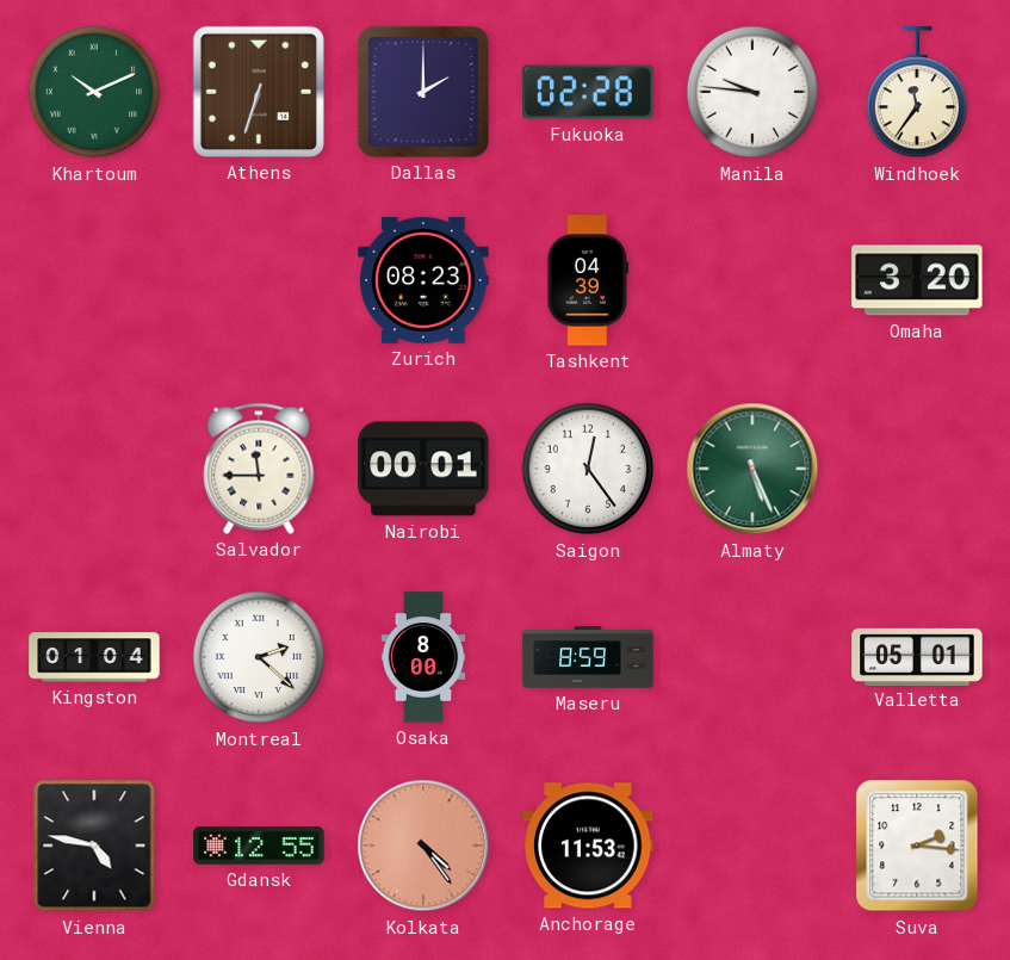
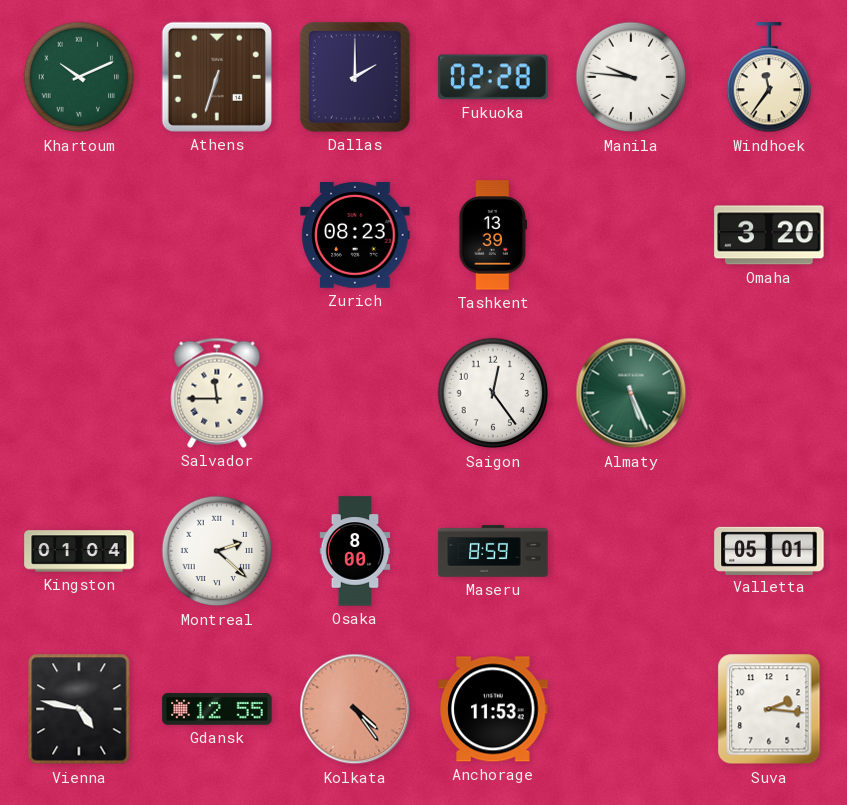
Tashkent: 04:39 -> 13:39 (493, 235)
Nairobi: 00:01 -> none (423, 469)
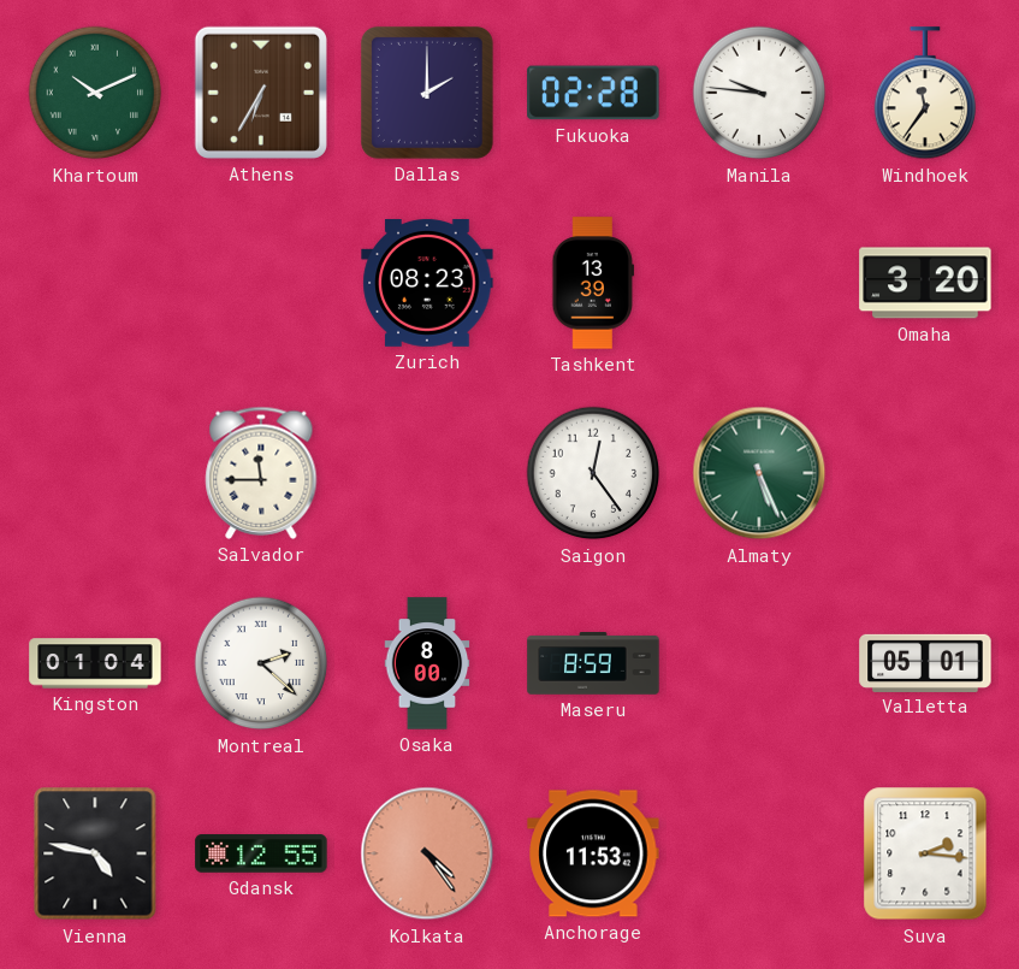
Athens: 6:33 -> 6:35 (261, 93)
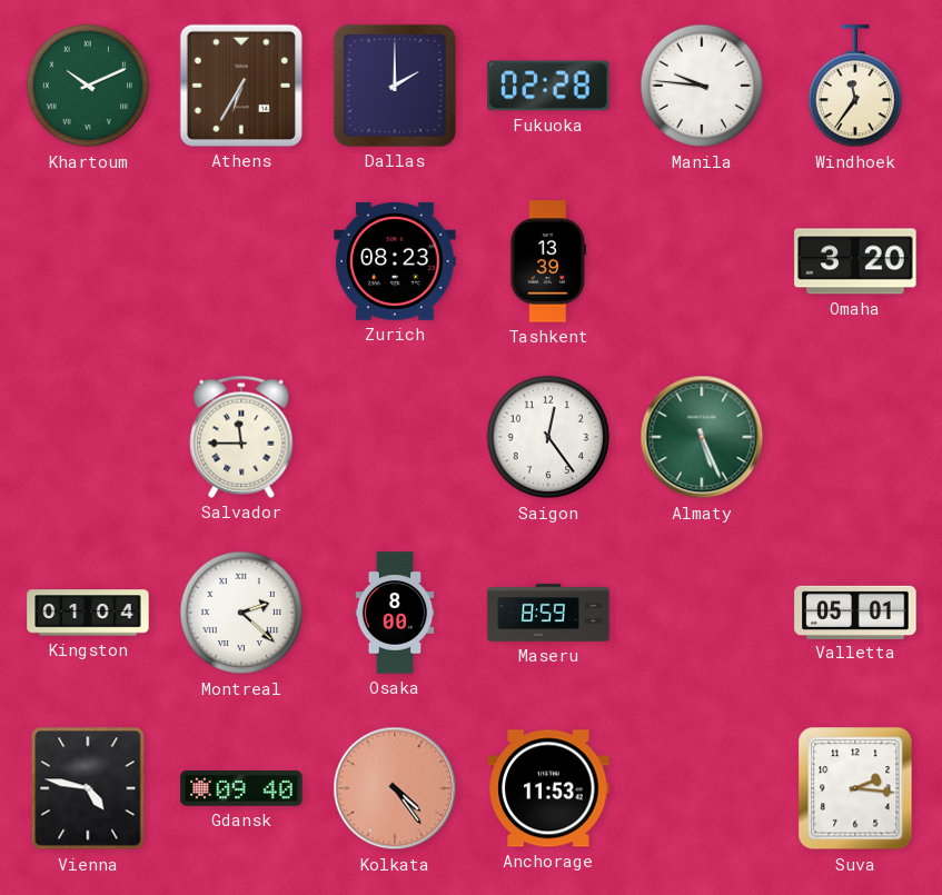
Gdansk: 12:55 -> 09:40 (241, 788)
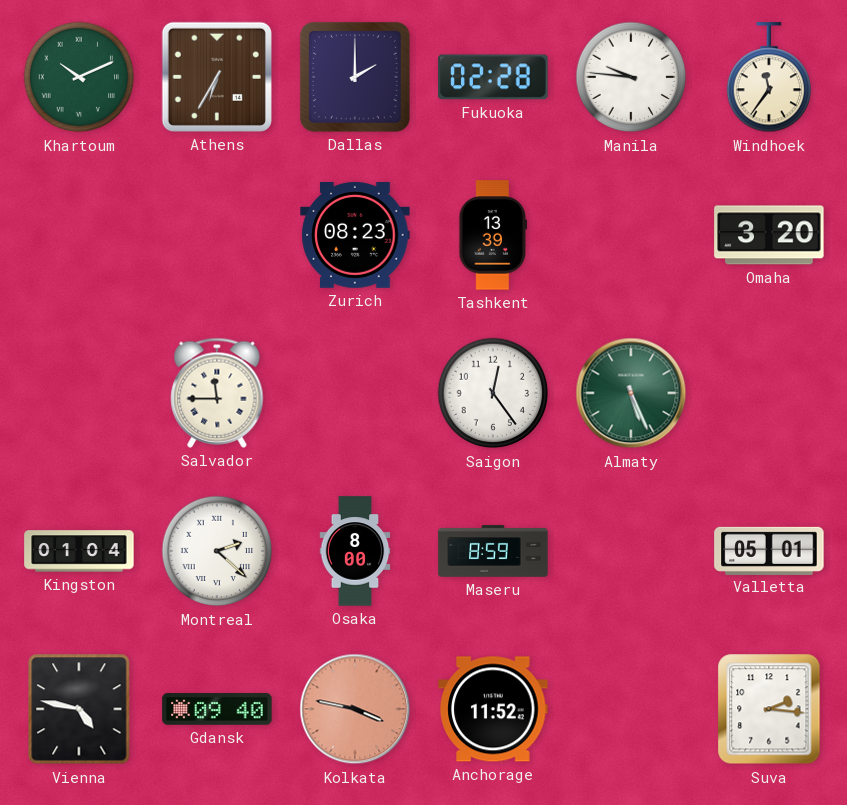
Kolkata: 4:24 -> 3:47 (355, 709)
Anchorage: 11:53 -> 11:52 (493, 709)
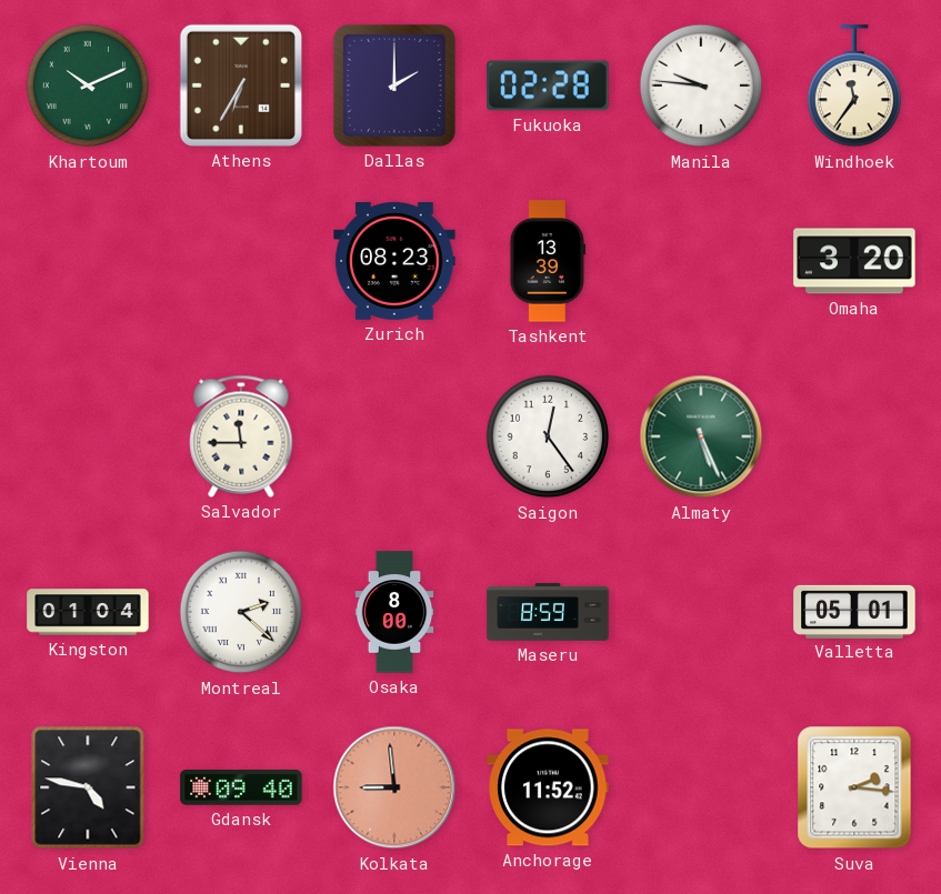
Kolkata: 3:47 -> 8:59 (394, 787)
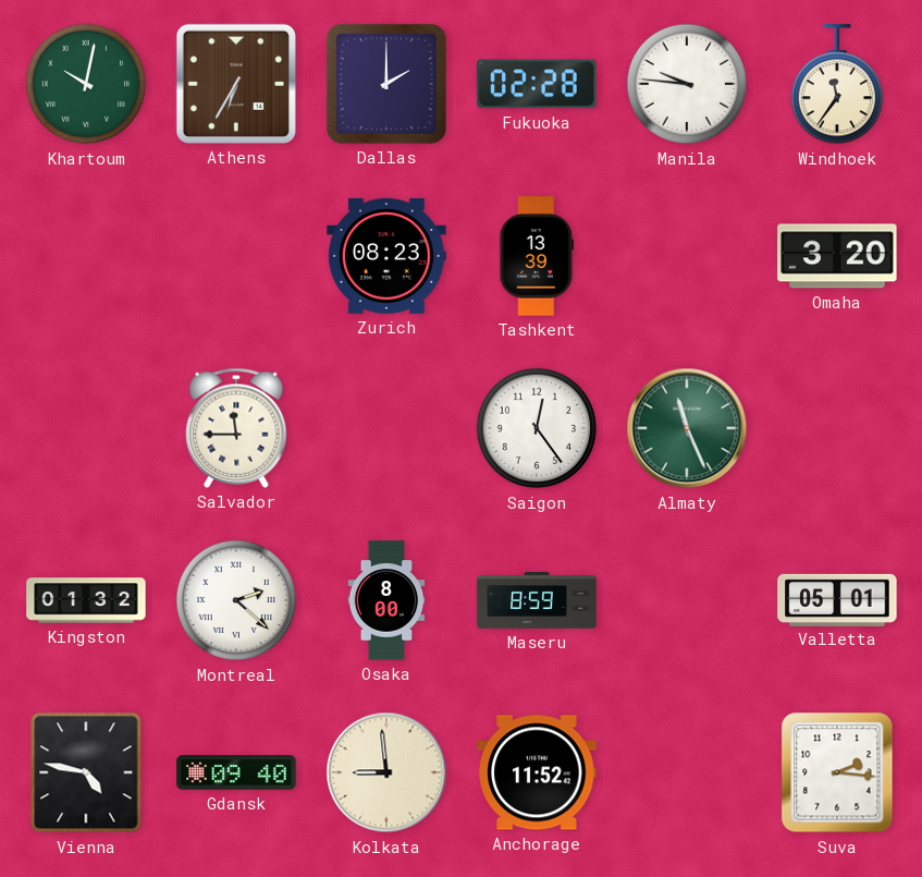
Khartoum: 10:11 -> 10:02 (86, 84)
Almaty: 5:26 -> 11:26 (687, 428)
Kingston: 01:04 -> 01:32 (86, 600)
Kolkata dial: salmon -> cream (386, 772)
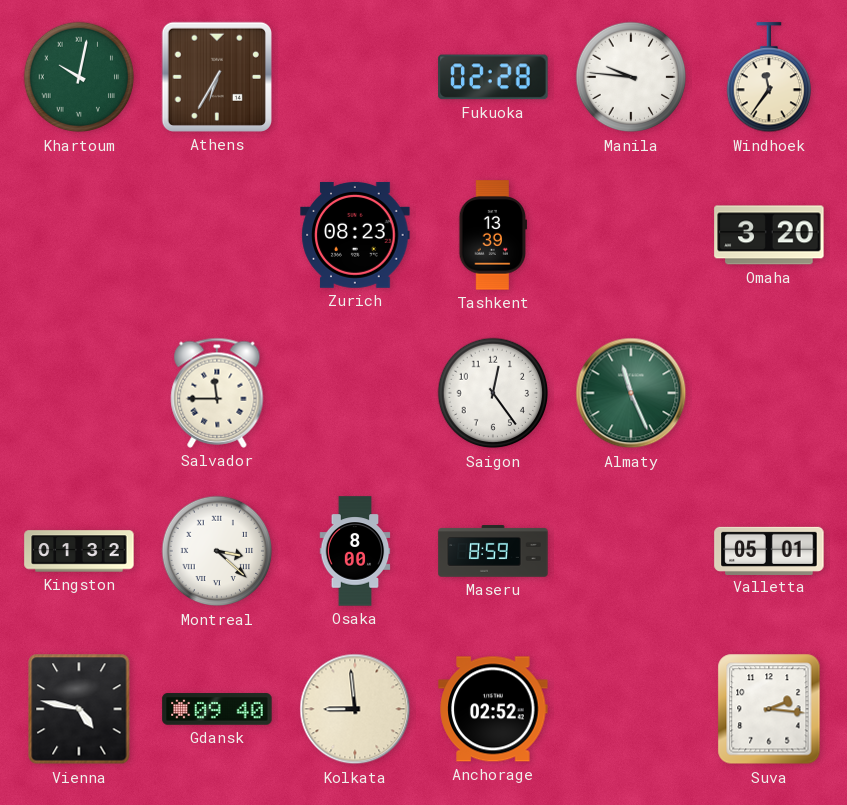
Dallas: 2:00 -> none (386, 84)
Montreal: 2:22 -> 3:22 (217, 551)
Anchorage: 11:52 -> 02:52 (493, 709)
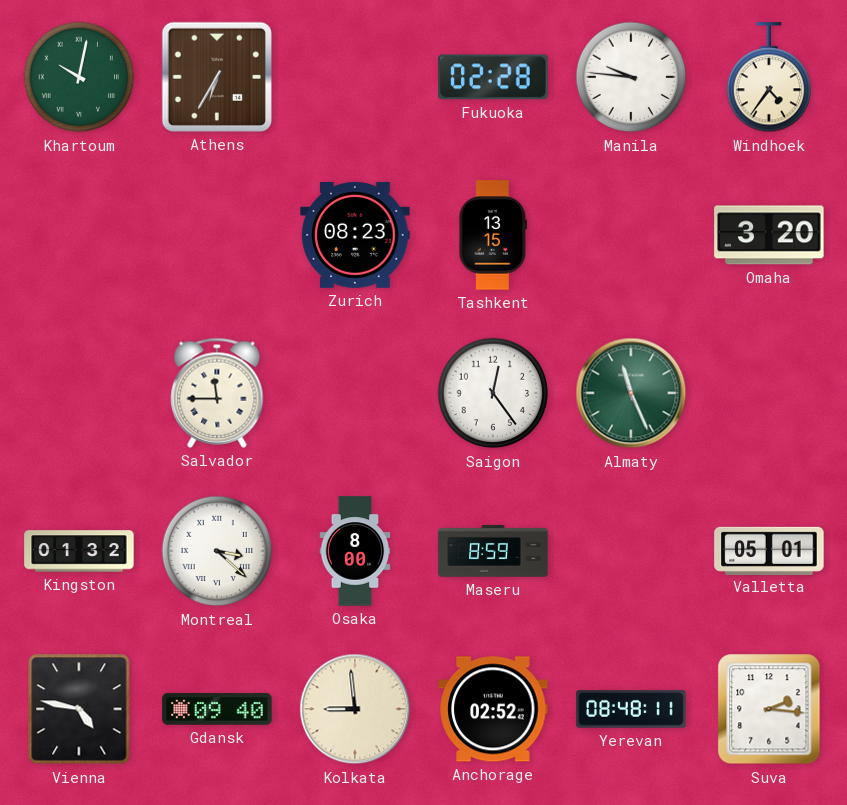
Windhoek: 11:36 -> 4:36 (768, 78)
Tashkent: 13:39 -> 13:15 (493, 235)
Yerevan: none -> 08:48 (631, 709)
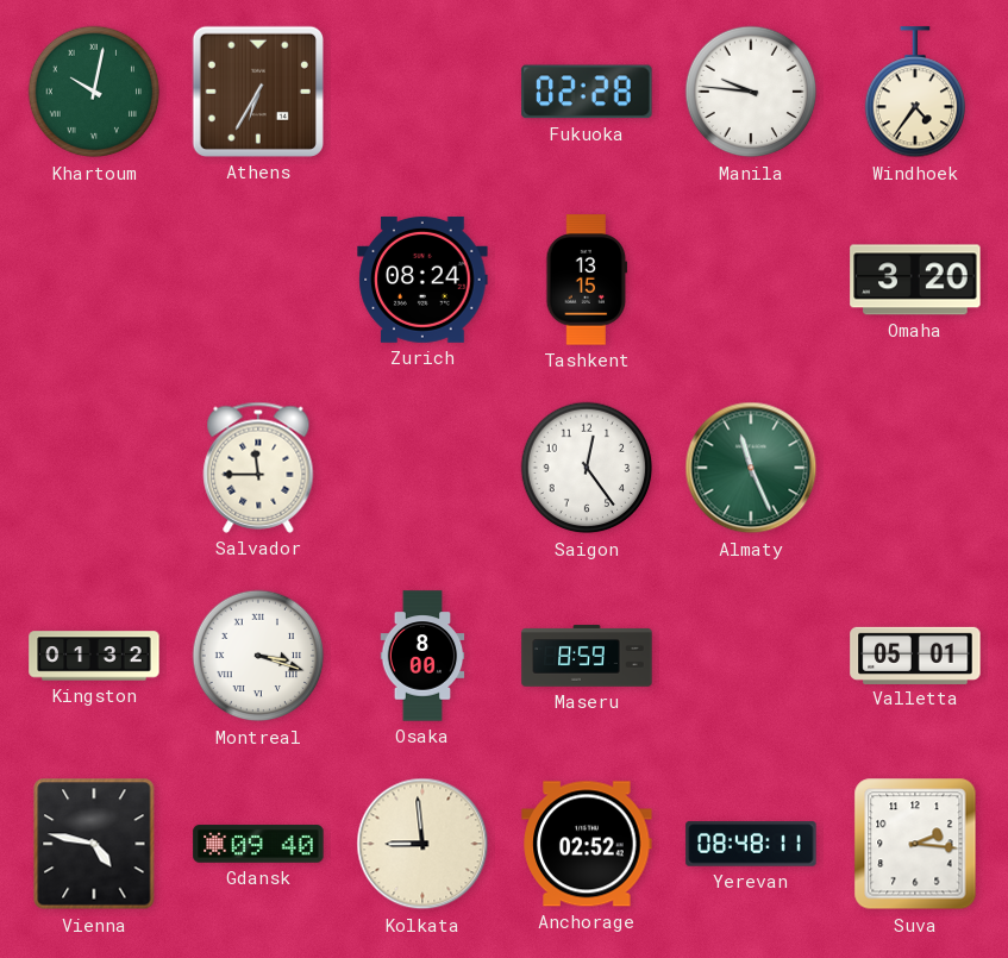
Zurich: 08:23 -> 08:24 (422, 280)
Montreal: 3:22 -> 3:18 (258, 656)
